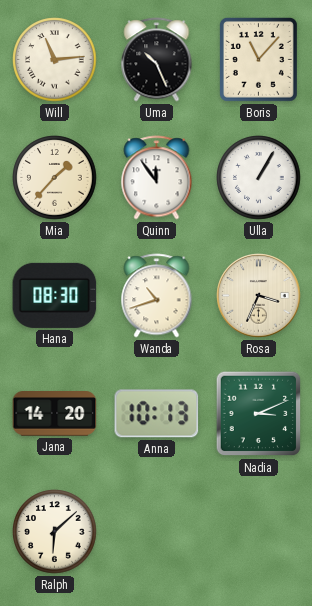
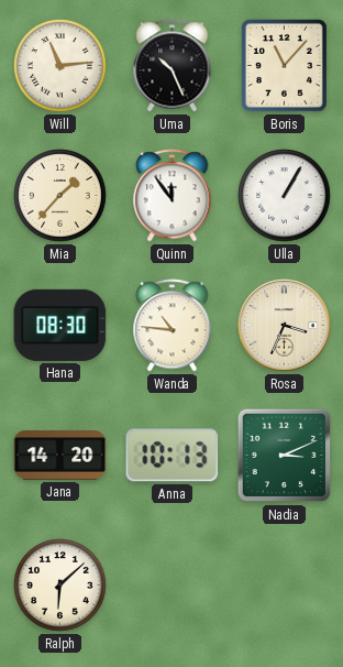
Wanda: 10:42 -> 10:46 (173, 326)
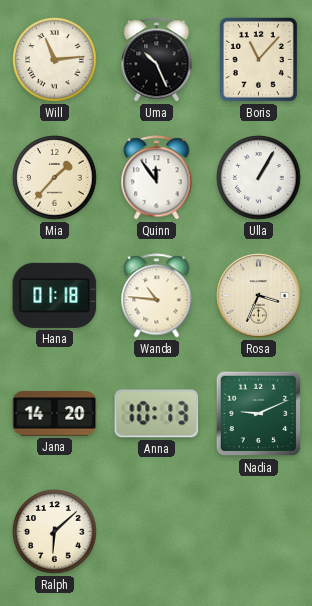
Hana: 08:30 -> 01:18 (55, 295)
Nadia: 3:11 -> 9:11 (259, 414)
